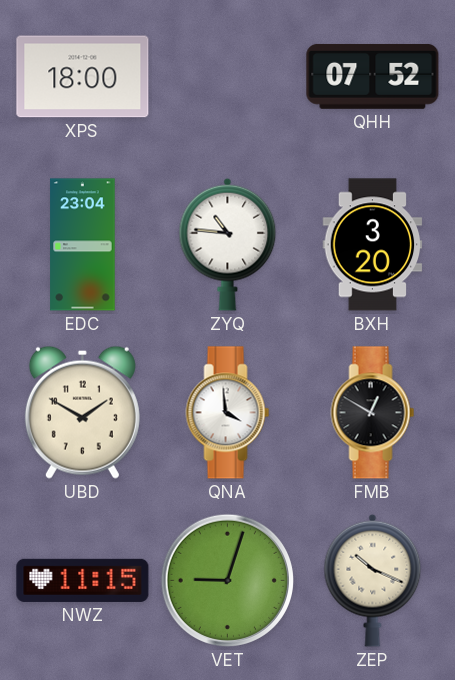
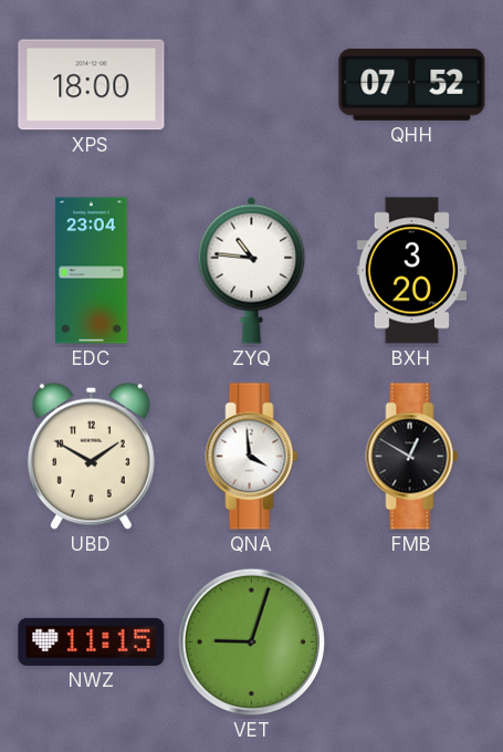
ZEP: 10:19 -> none (373, 580)
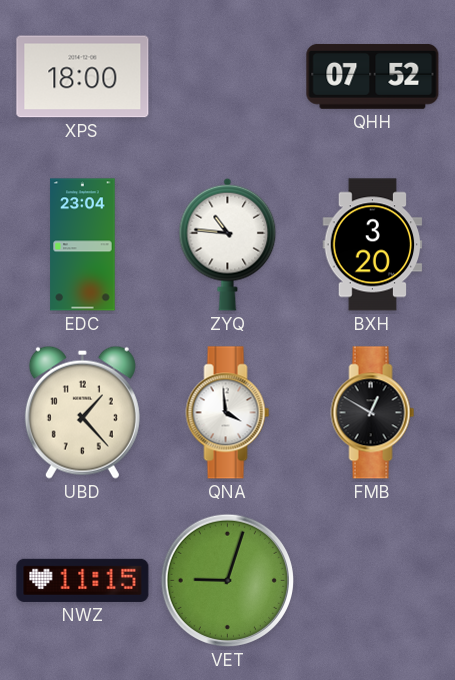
UBD: 1:50 -> 1:23 (82, 412)
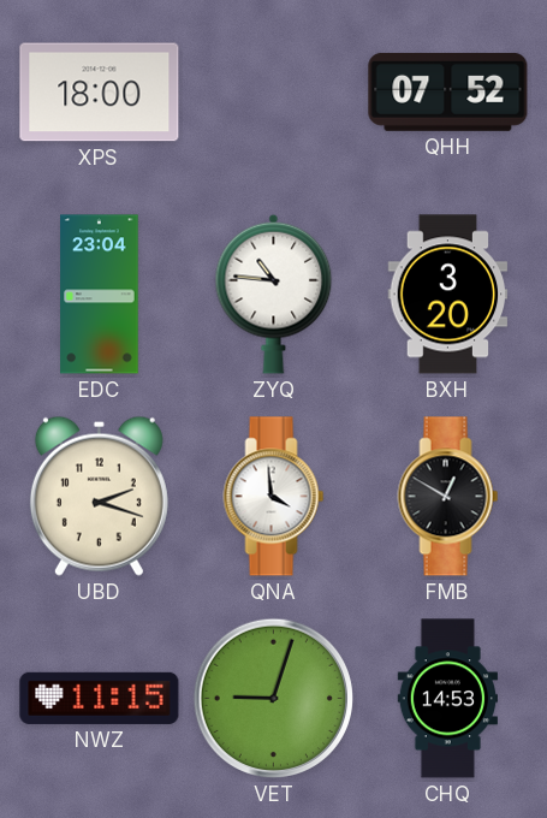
UBD: 1:23 -> 2:18 (99, 496)
CHQ: none -> 14:53 (447, 699)
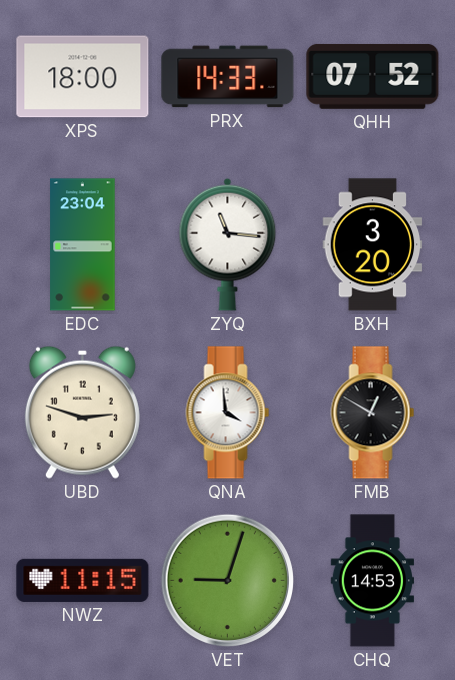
PRX: none -> 14:33 (228, 77)
ZYQ: 10:46 -> 11:16 (228, 244)
UBD: 2:18 -> 2:48 (82, 412)
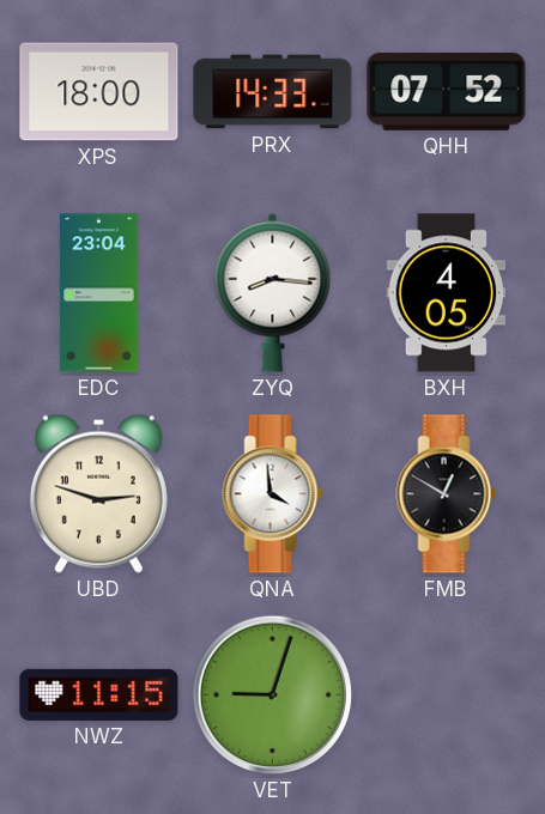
ZYQ: 11:16 -> 8:16 (273, 292)
BXH: 3:20 -> 4:05 (447, 293)
CHQ: 14:53 -> none (372, 581)
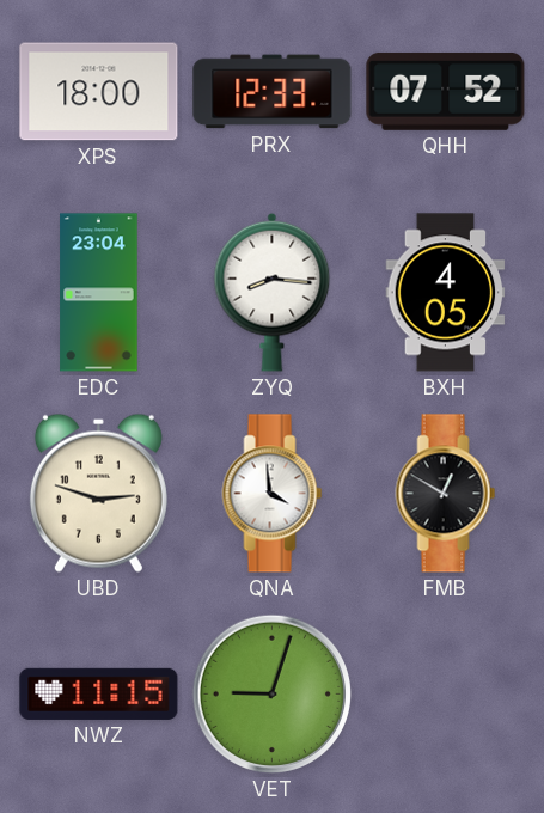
PRX: 14:33 -> 12:33 (273, 92)
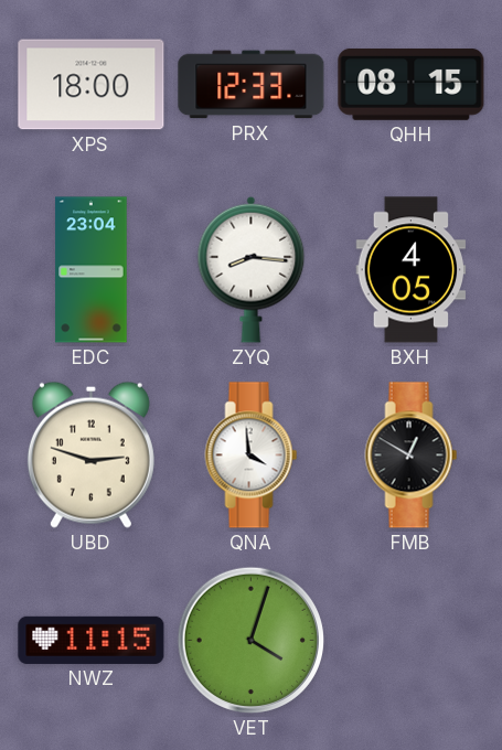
QHH: 07:52 -> 08:15 (412, 84)
VET: 9:03 -> 4:03 (250, 640)
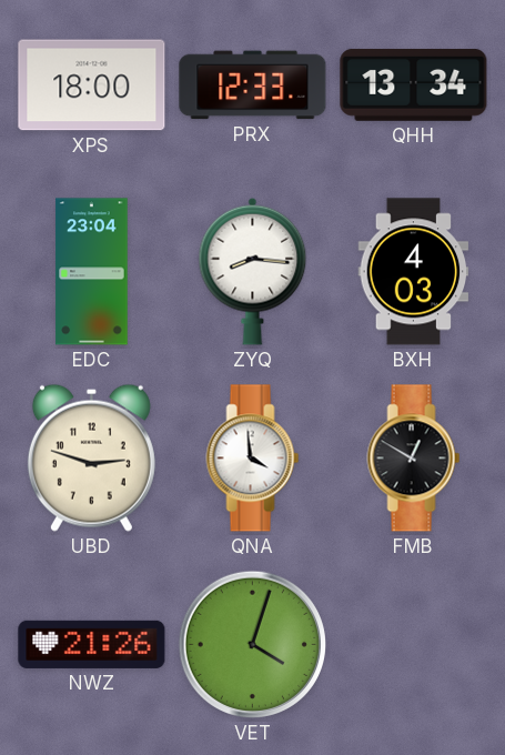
QHH: 08:15 -> 13:34 (414, 84)
BXH: 4:05 -> 4:03 (414, 272)
NWZ: 11:15 -> 21:26 (92, 644)
